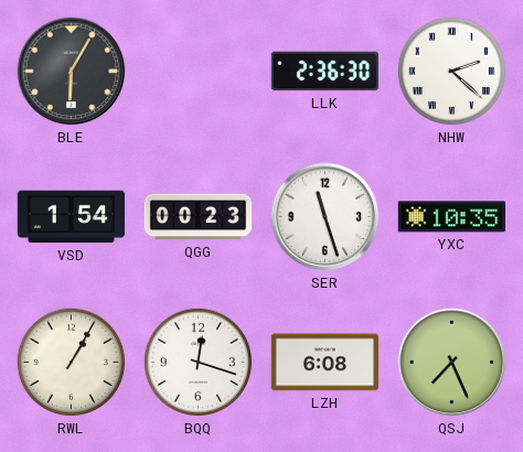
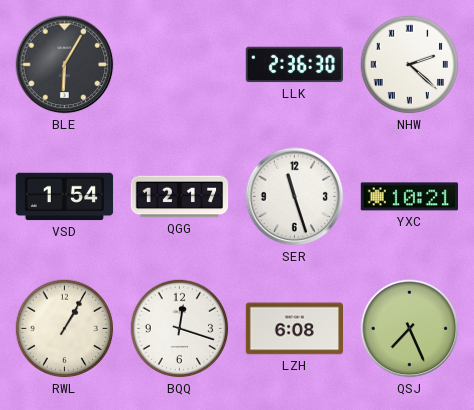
QGG: 00:23 -> 12:17 (180, 197)
YXC: 10:35 -> 10:21 (409, 197)
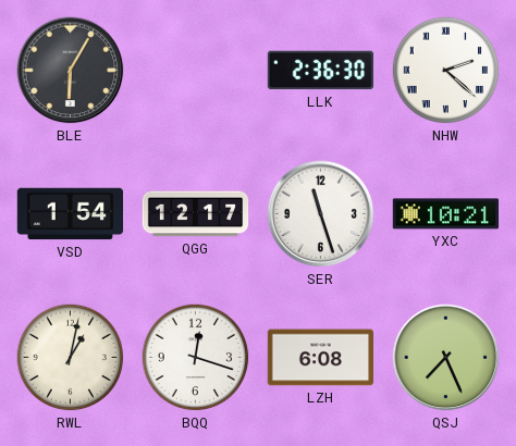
RWL: 1:05 -> 1:02 (71, 358)
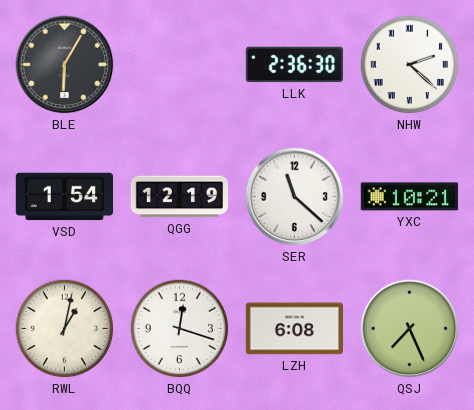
QGG: 12:17 -> 12:19 (180, 197)
SER: 11:27 -> 11:22 (295, 197)
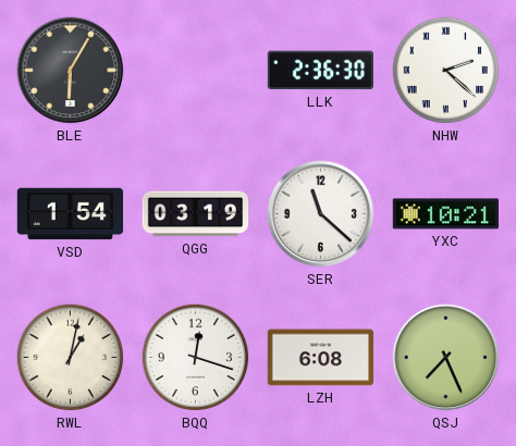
QGG: 12:19 -> 03:19 (196, 214)
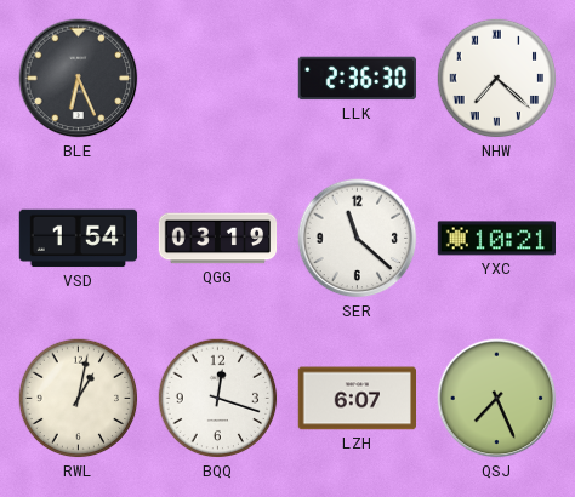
BLE: 6:05 -> 6:26 (79, 79)
NHW: 2:22 -> 7:22 (497, 79)
LZH: 6:08 -> 6:07 (357, 399)
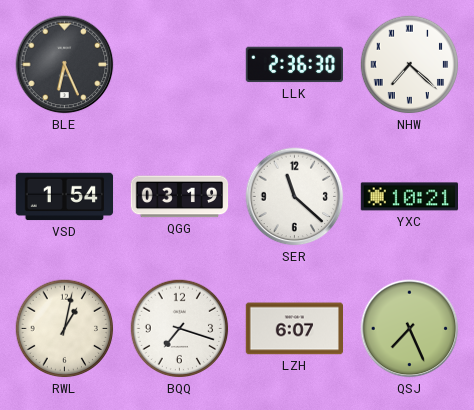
BQQ: 12:18 -> 7:18 (180, 329)
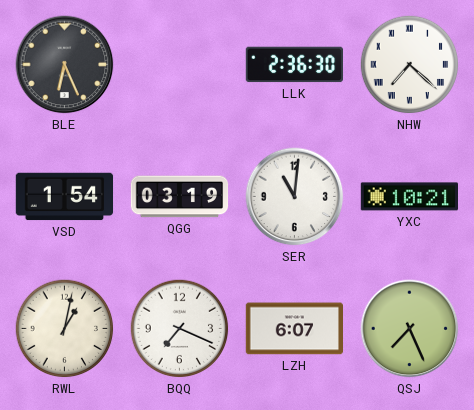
SER: 11:22 -> 11:01 (295, 197)
BQQ: 7:18 -> 7:19 (180, 329)
